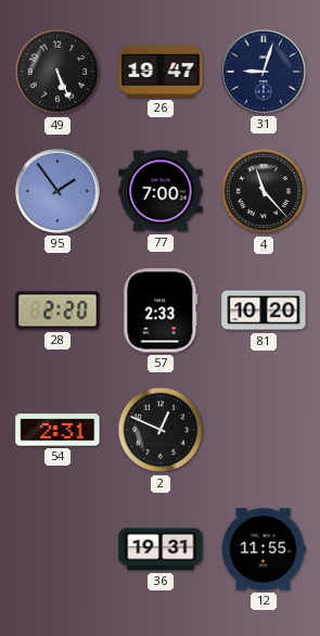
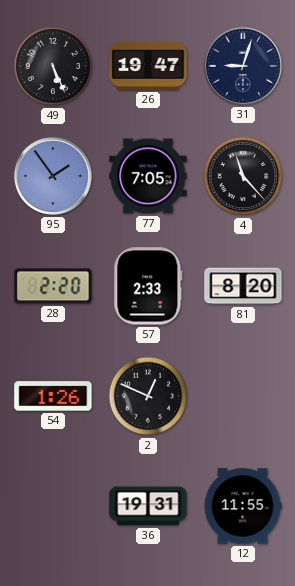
77: 7:00 -> 7:05 (148, 176)
81: 10:20 -> 8:20 (243, 286)
54: 2:31 -> 1:26 (53, 396)
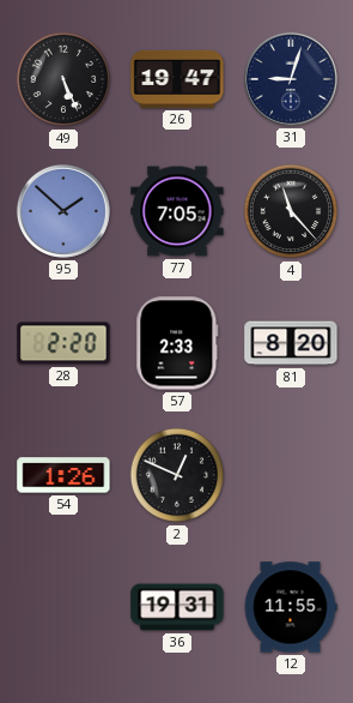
95: 1:54 -> 1:52 (63, 211)
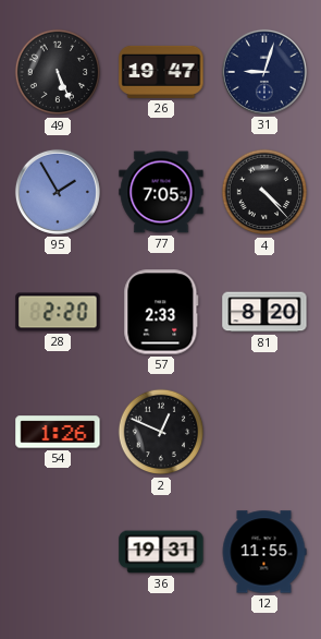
95: 1:52 -> 1:55 (58, 192)
4: 11:23 -> 4:23 (264, 192)
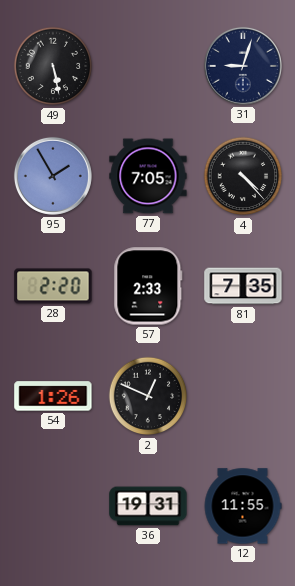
49: 5:26 -> 5:28 (53, 66)
26: 19:47 -> none (161, 72)
81: 8:20 -> 7:35 (243, 286)
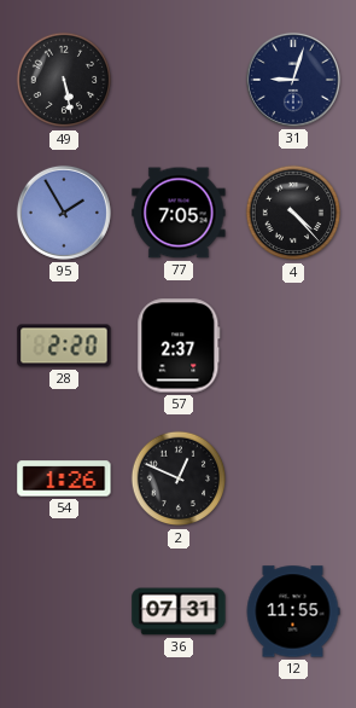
57: 2:33 -> 2:37 (179, 346)
81: 7:35 -> none (243, 286)
36: 19:31 -> 07:31 (179, 611)
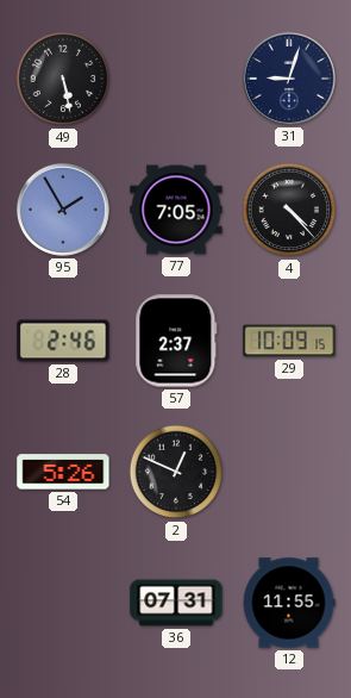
28: 2:20 -> 2:46 (63, 341)
29: none -> 10:09 (289, 341)
54: 1:26 -> 5:26 (63, 472)
